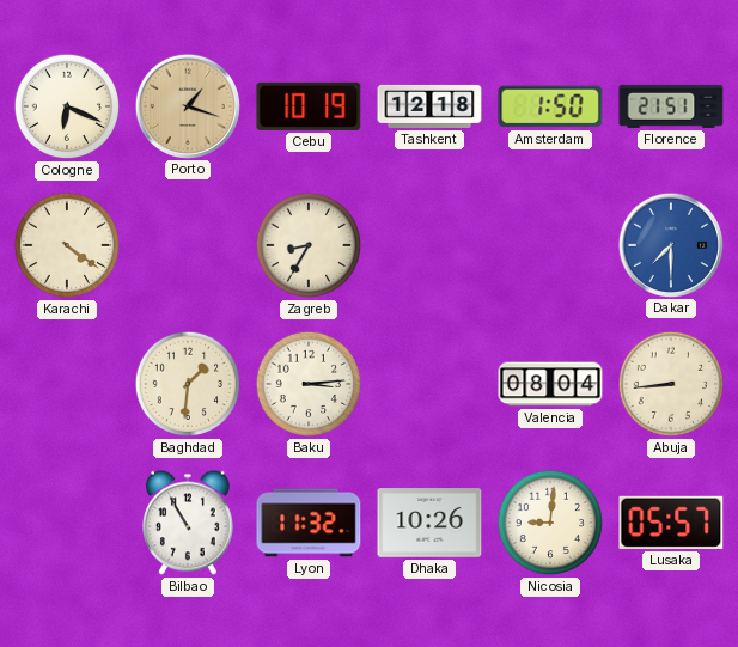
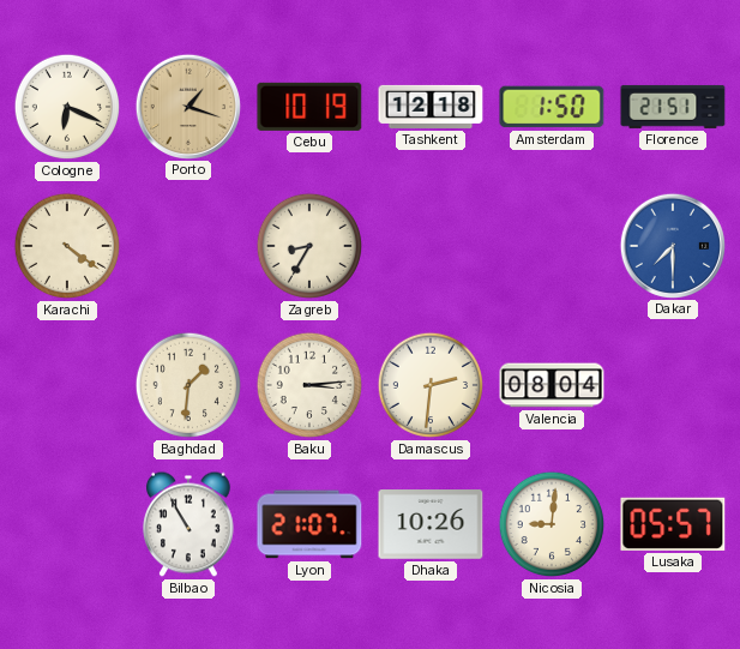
Damascus: none -> 2:31 (431, 385)
Abuja: 8:44 -> none (671, 384)
Lyon: 11:32 -> 21:07 (309, 524)
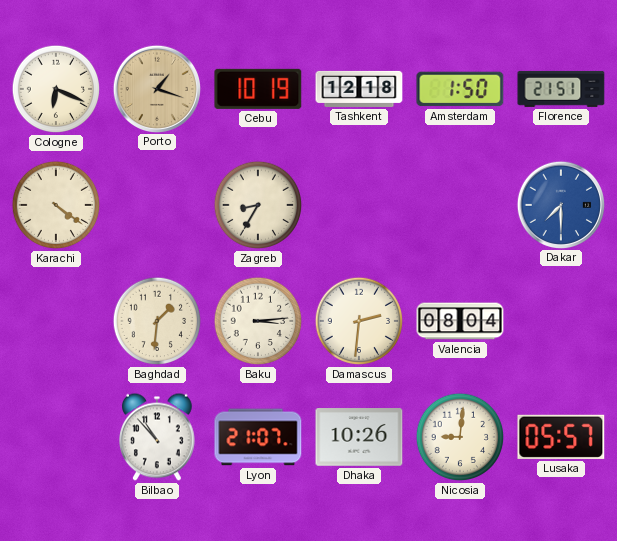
Bilbao: 10:55 -> 10:53 (158, 437)
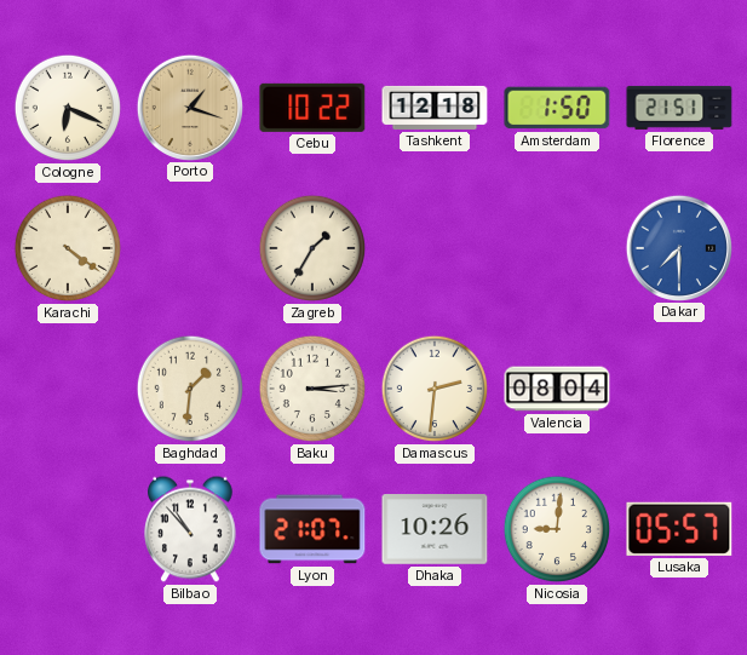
Cebu: 10:19 -> 10:22 (312, 108)
Zagreb: 8:35 -> 1:35 (312, 248)
